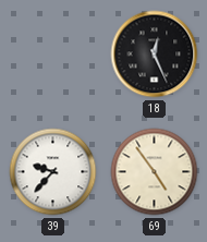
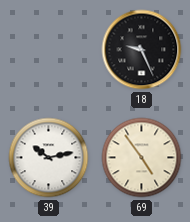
18: 12:26 -> 9:26 (142, 50)
39: 9:37 -> 10:13 (49, 158)
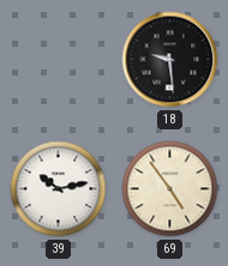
18: 9:26 -> 9:29 (170, 60)
